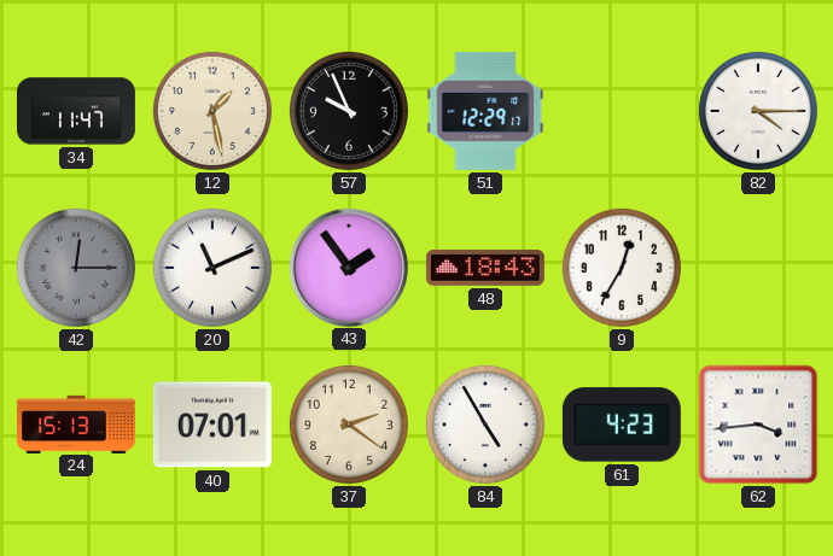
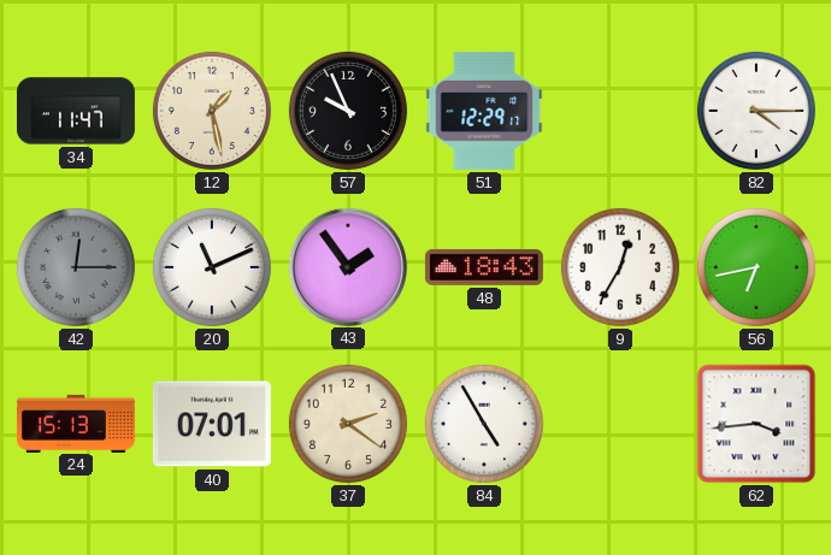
56: none -> 6:43 (756, 267)
61: 4:23 -> none (622, 425)
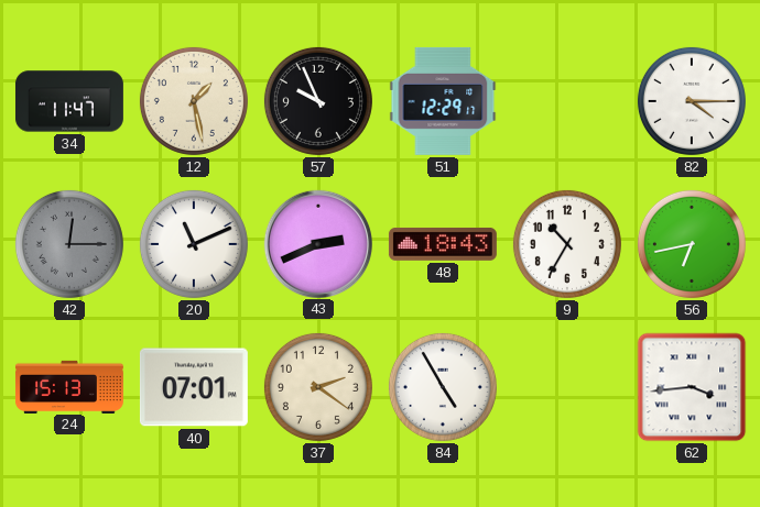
43: 1:54 -> 2:41 (317, 243)
9: 12:35 -> 10:35 (567, 244)
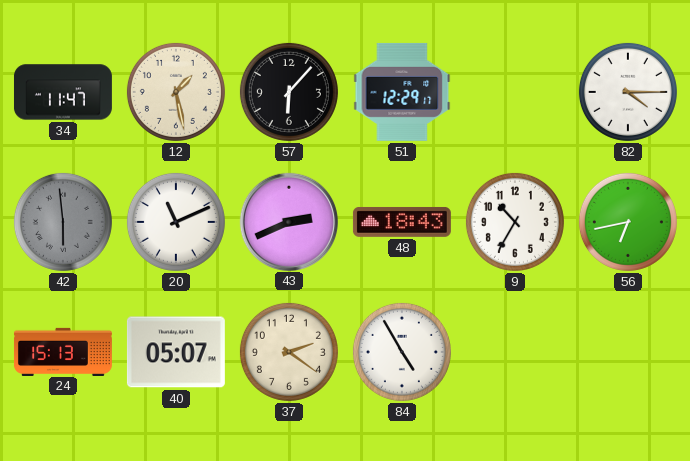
57: 9:56 -> 6:07 (289, 92)
42: 12:15 -> 5:59 (63, 222)
40: 07:01 -> 05:07 (176, 352)
62: 3:44 -> none (692, 387)
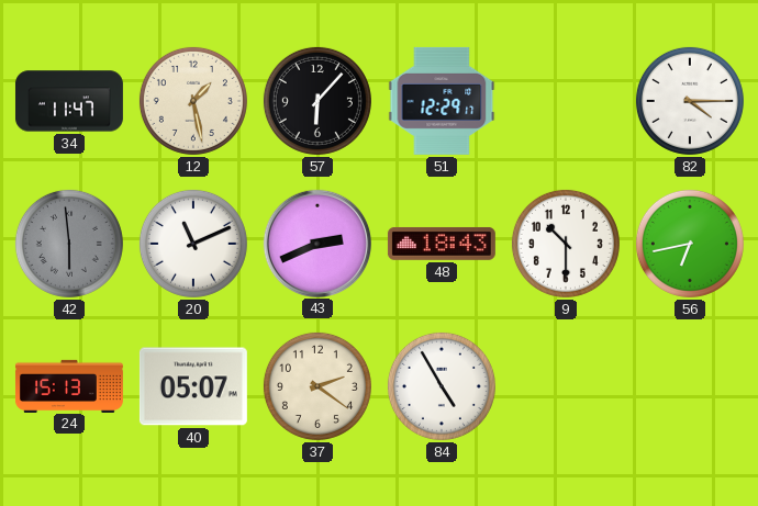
9: 10:35 -> 10:30 (566, 244)
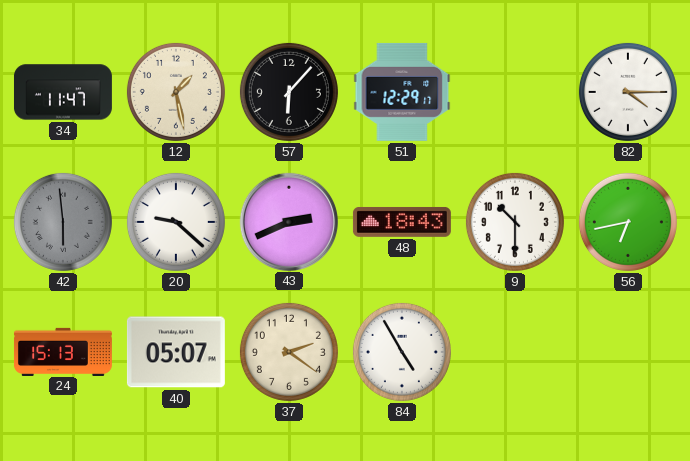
20: 11:11 -> 9:22 (176, 222)
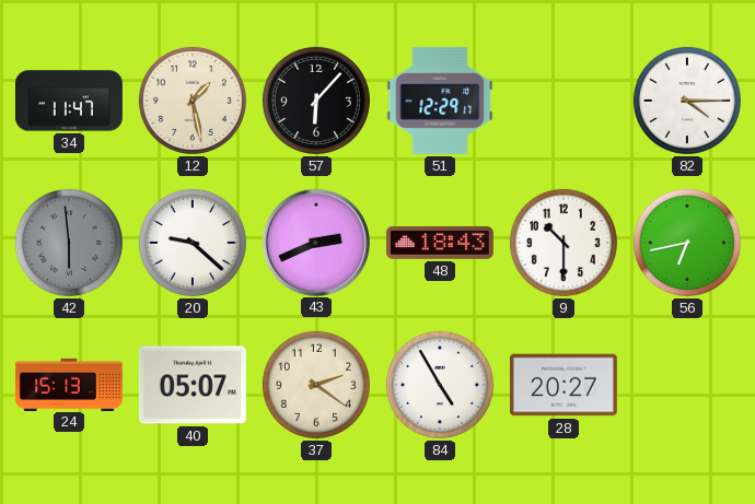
28: none -> 20:27 (564, 385)
